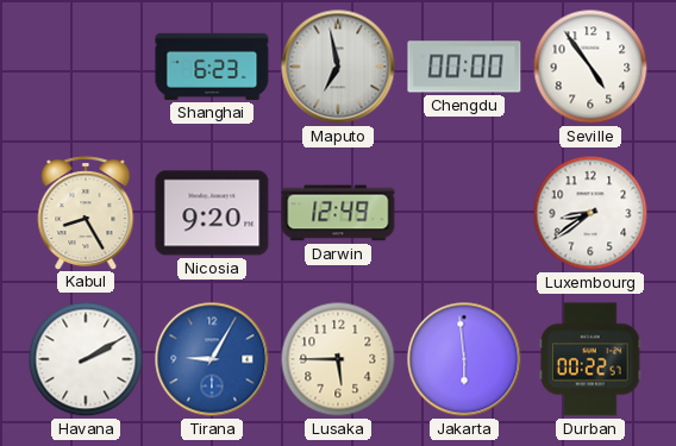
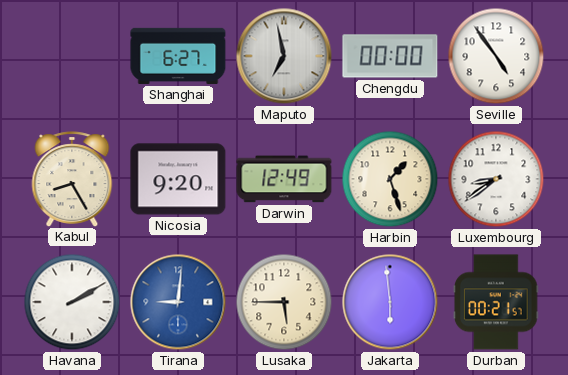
Shanghai: 6:23 -> 6:27 (178, 56)
Harbin: none -> 1:27 (390, 179)
Tirana: 9:05 -> 9:01 (178, 302)
Durban: 00:22 -> 00:21 (496, 302)
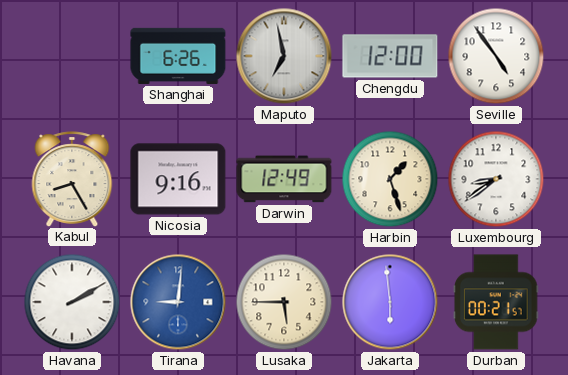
Shanghai: 6:27 -> 6:26 (178, 56)
Chengdu: 00:00 -> 12:00 (390, 56)
Nicosia: 9:20 -> 9:16 (178, 179)
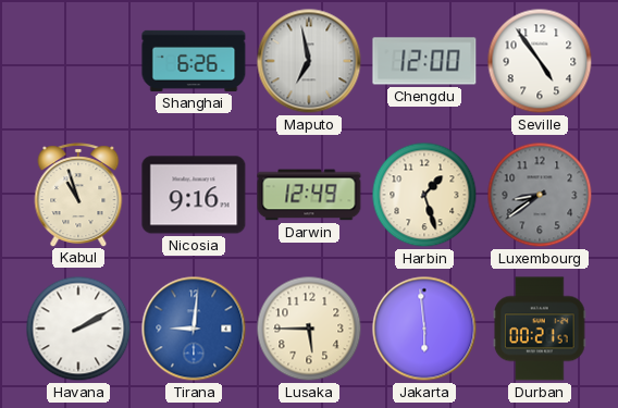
Kabul: 8:25 -> 10:57 (78, 195)
Luxembourg dial: white -> grey (540, 195)
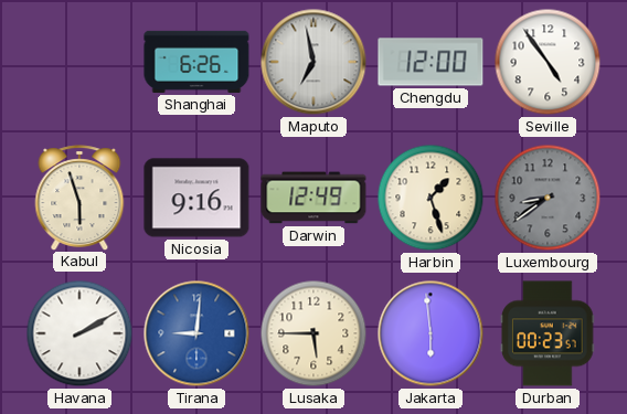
Kabul: 10:57 -> 5:57 (79, 198)
Durban: 00:21 -> 00:23 (548, 333)
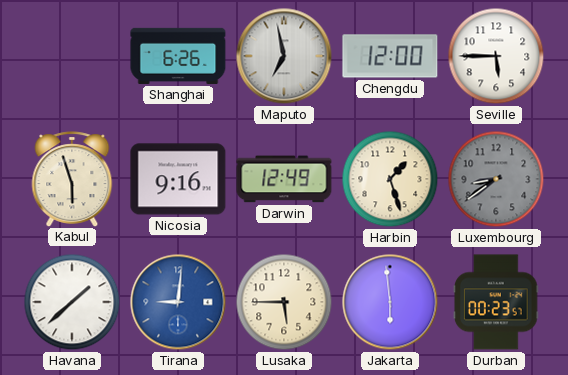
Seville: 4:54 -> 5:45 (496, 56)
Havana: 2:10 -> 1:38 (72, 302)
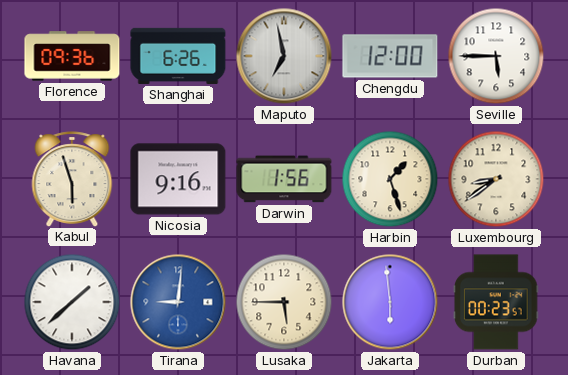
Florence: none -> 09:36 (72, 56)
Darwin: 12:49 -> 1:56 (284, 179)
Luxembourg dial: grey -> cream (496, 179)
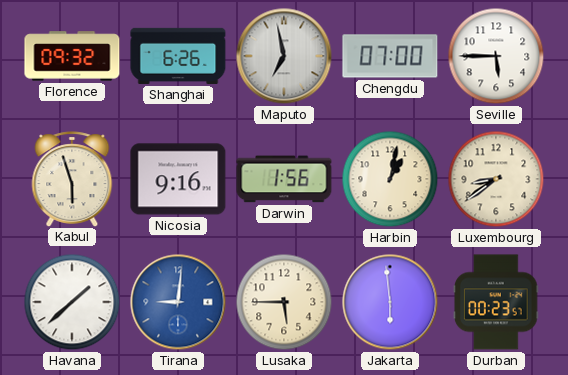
Florence: 09:36 -> 09:32 (72, 56)
Chengdu: 12:00 -> 07:00 (390, 56)
Harbin: 1:27 -> 1:02 (390, 179)
